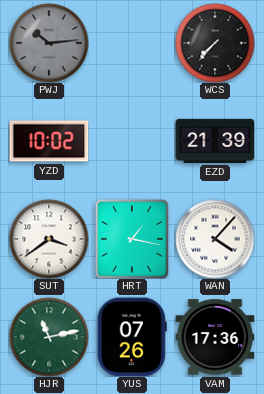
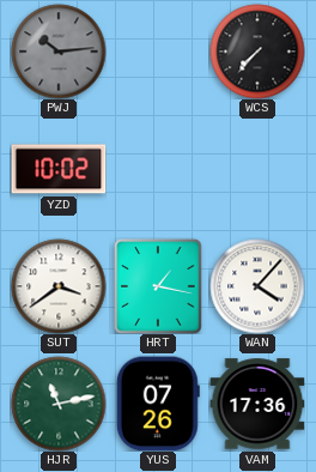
EZD: 21:39 -> none (215, 141)
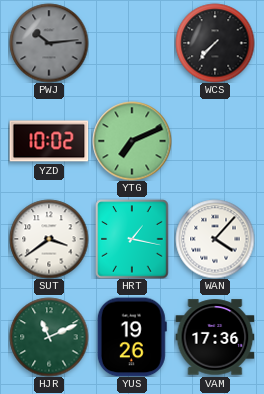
YTG: none -> 7:11 (132, 141)
HJR: 11:13 -> 11:11 (49, 337)
YUS: 07:26 -> 19:26 (132, 337)
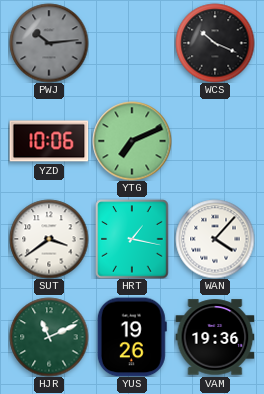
WCS: 7:37 -> 10:19 (215, 43)
YZD: 10:02 -> 10:06 (49, 141)
VAM: 17:36 -> 19:36 (215, 337)
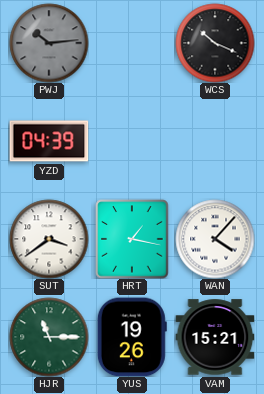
YZD: 10:06 -> 04:39 (49, 141)
YTG: 7:11 -> none (132, 141)
HJR: 11:11 -> 11:15 (49, 337)
VAM: 19:36 -> 15:21 (215, 337)
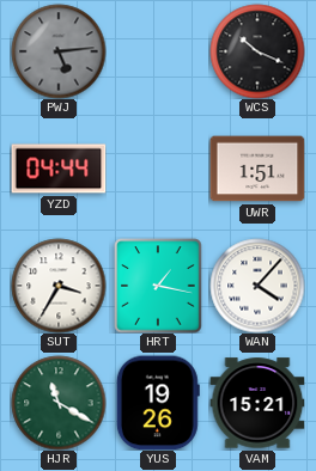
PWJ: 10:14 -> 5:14 (59, 51)
YZD: 04:39 -> 04:44 (59, 169)
UWR: none -> 1:51 (257, 169)
SUT: 3:39 -> 3:35 (59, 286)
HJR: 11:15 -> 11:20 (59, 403)
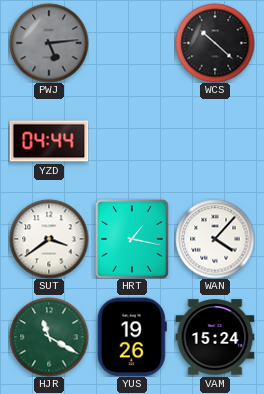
WCS: 10:19 -> 10:22 (215, 43)
UWR: 1:51 -> none (257, 169)
SUT: 3:35 -> 3:39 (49, 239)
VAM: 15:21 -> 15:24 (215, 337)
